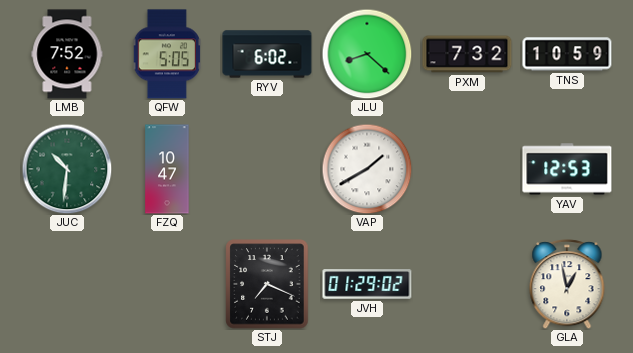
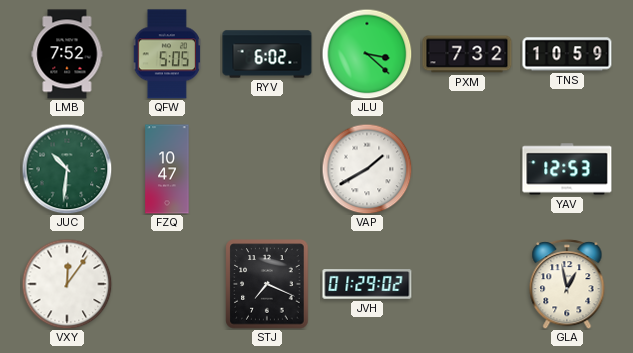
JLU: 8:22 -> 3:22 (367, 54)
VXY: none -> 12:06 (67, 284)
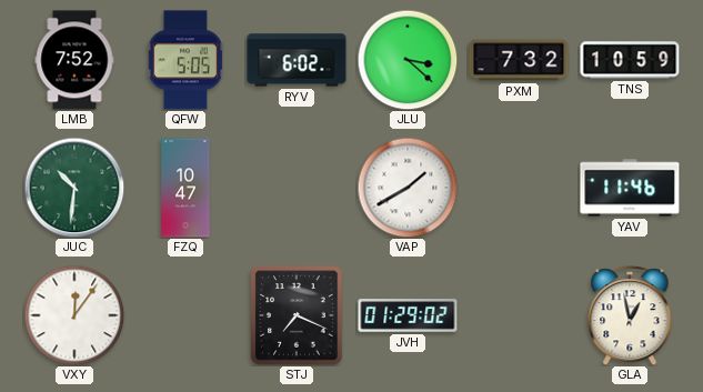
YAV: 12:53 -> 11:46 (630, 188)
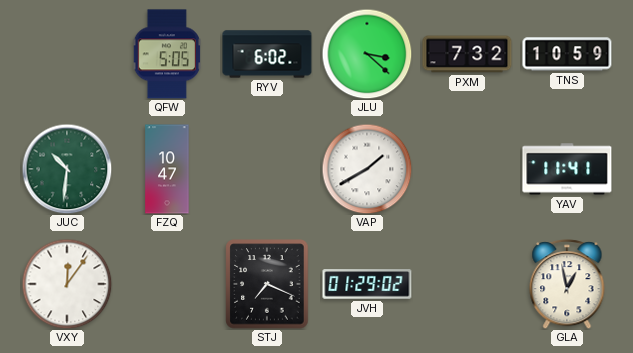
LMB: 7:52 -> none (74, 60)
YAV: 11:46 -> 11:41 (567, 169)
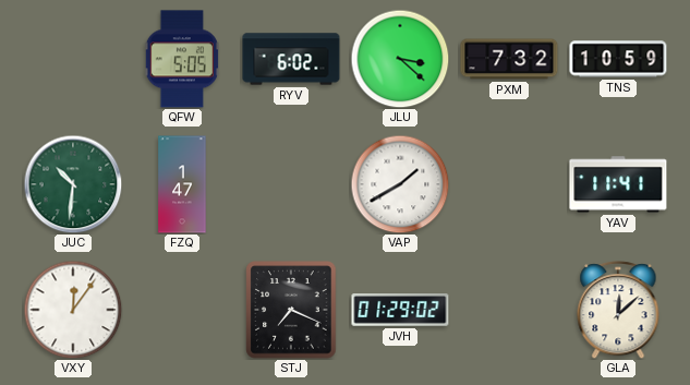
FZQ: 10:47 -> 1:47 (182, 184)
GLA: 12:58 -> 12:08 (618, 310)
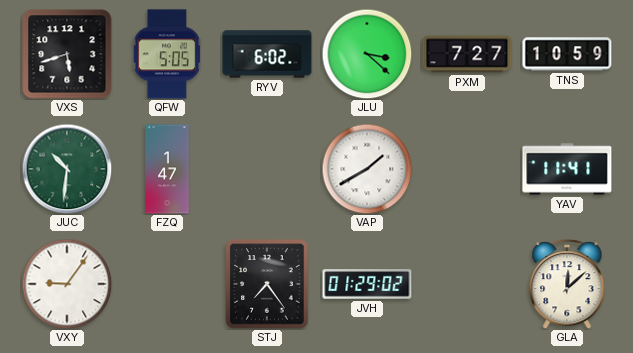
VXS: none -> 5:42 (67, 54)
PXM: 7:32 -> 7:27 (467, 54)
VXY: 12:06 -> 9:06 (67, 284)
STJ: 7:19 -> 7:24 (267, 284)
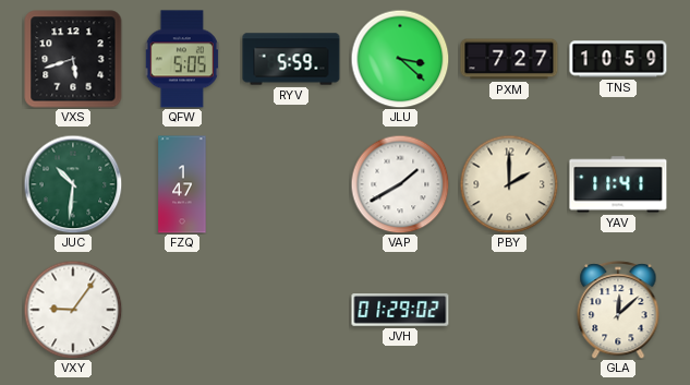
RYV: 6:02 -> 5:59 (291, 59)
PBY: none -> 2:00 (509, 184)
STJ: 7:24 -> none (267, 284)
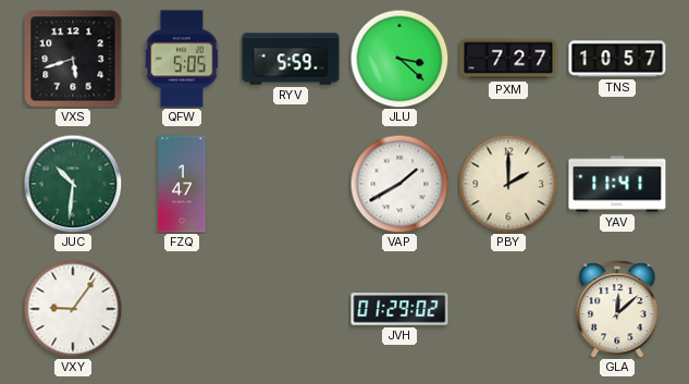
TNS: 10:59 -> 10:57 (617, 59)
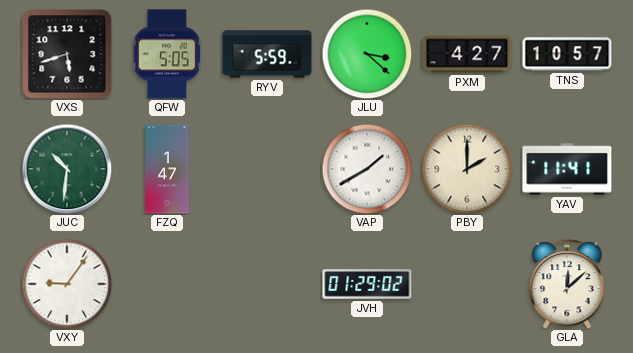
PXM: 7:27 -> 4:27 (467, 54)
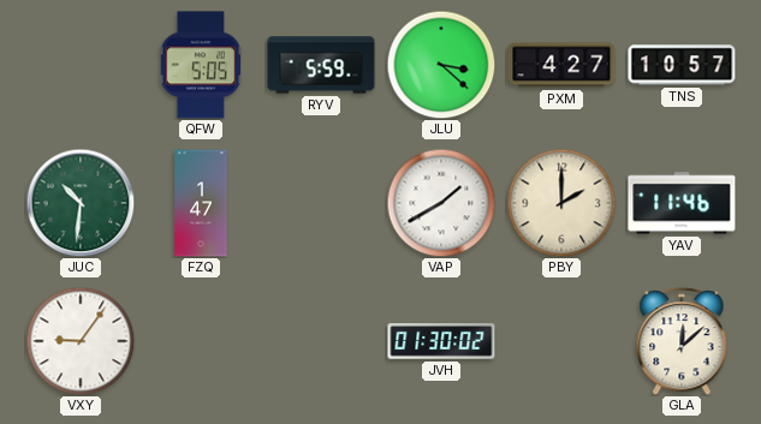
VXS: 5:42 -> none (67, 54)
YAV: 11:41 -> 11:46 (682, 203)
JVH: 01:29 -> 01:30 (441, 341)
